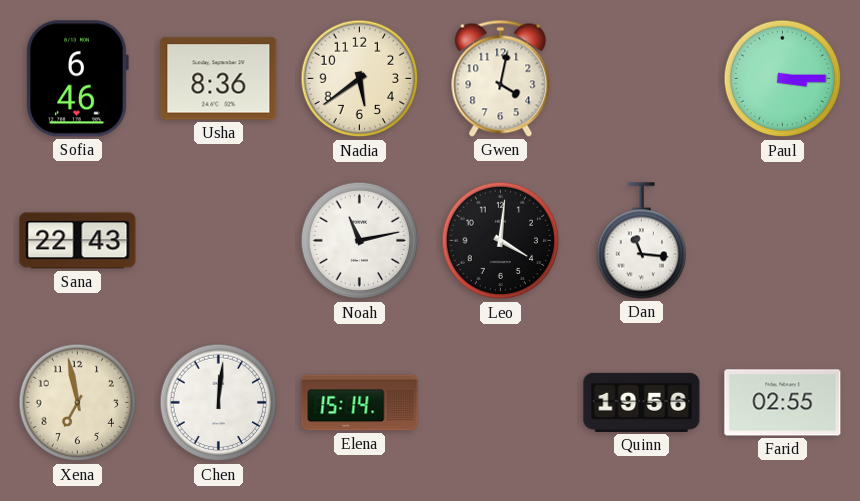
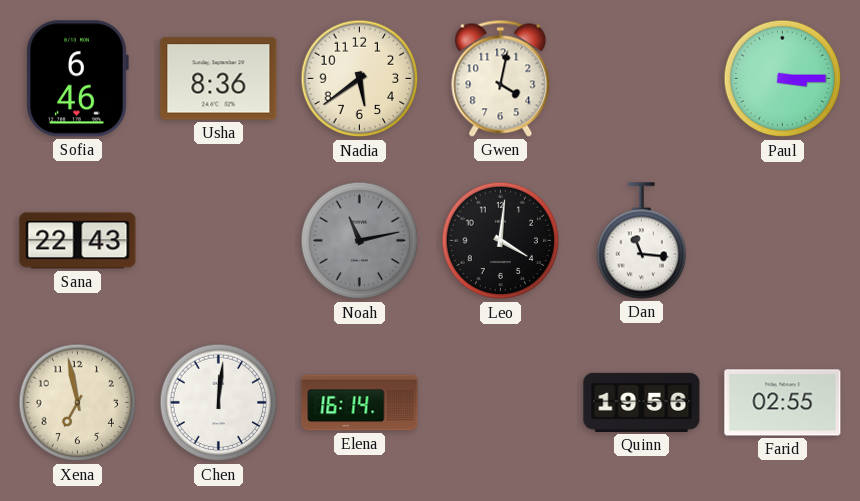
Noah dial: white -> grey (360, 241)
Elena: 15:14 -> 16:14 (360, 403)
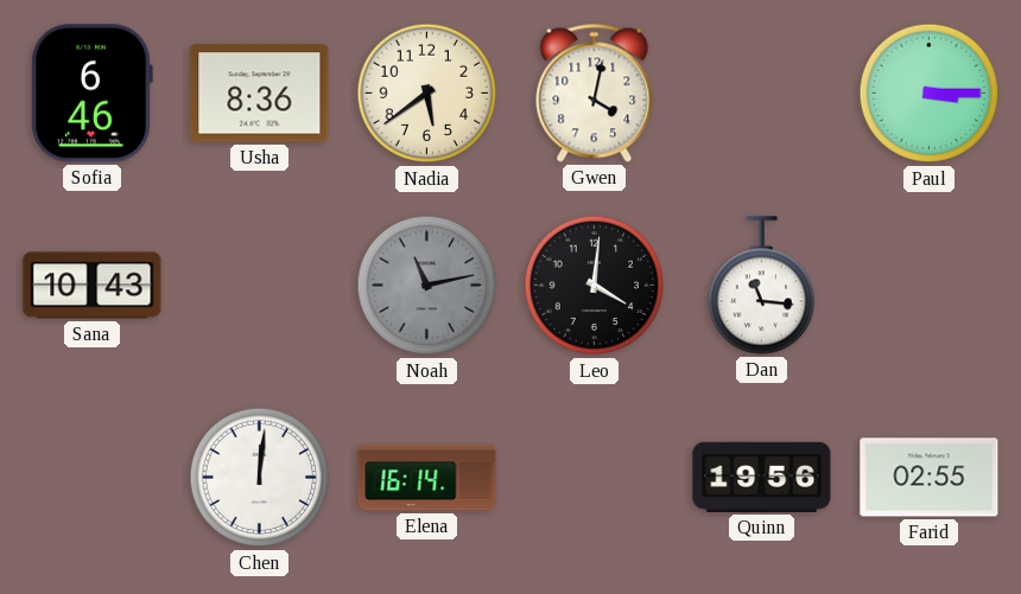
Sana: 22:43 -> 10:43 (93, 286)
Xena: 6:58 -> none (78, 403)
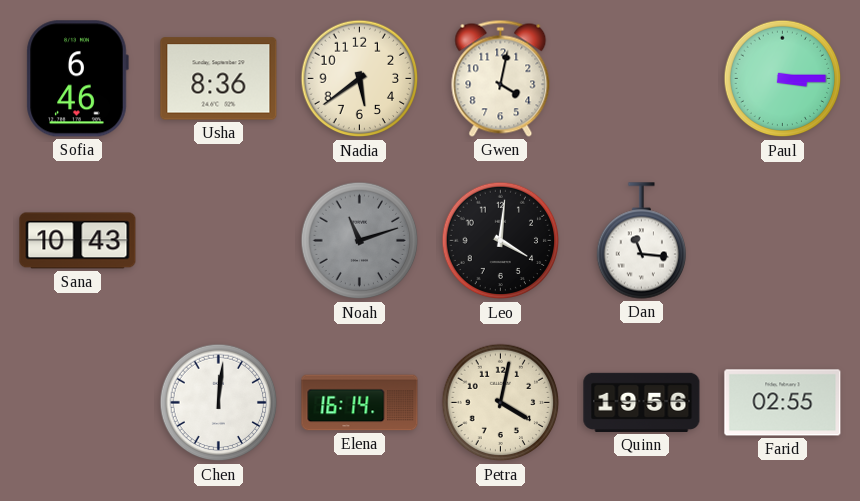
Noah: 11:13 -> 11:12 (360, 241)
Petra: none -> 4:02 (501, 403)
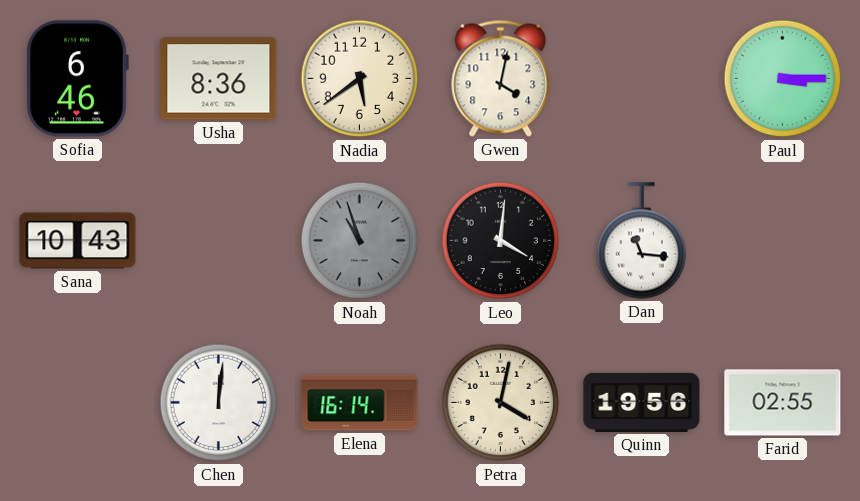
Noah: 11:12 -> 10:57 (360, 241)
